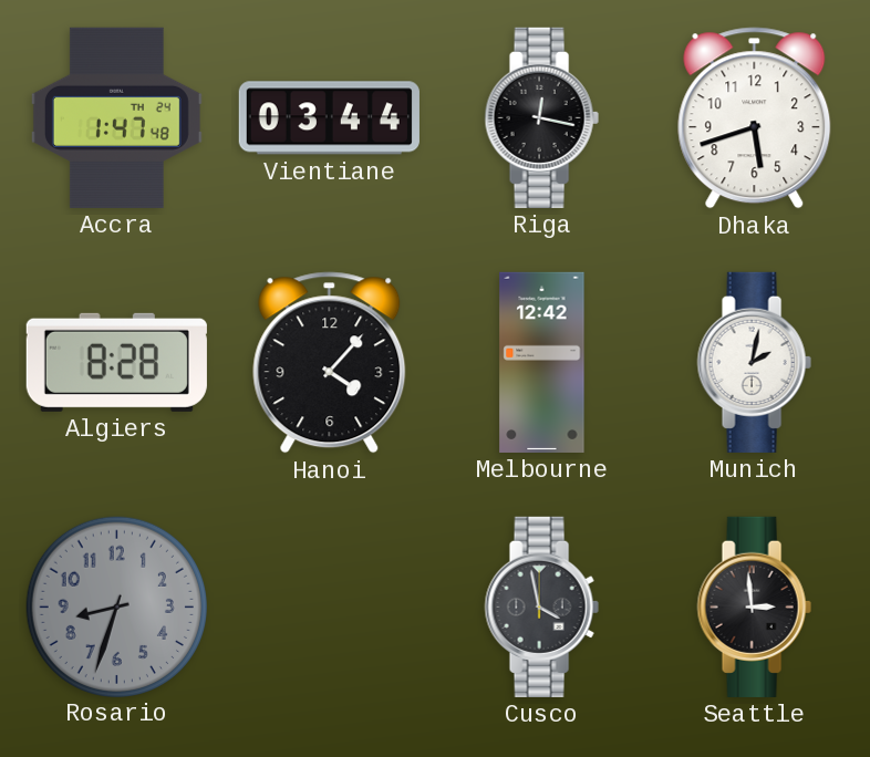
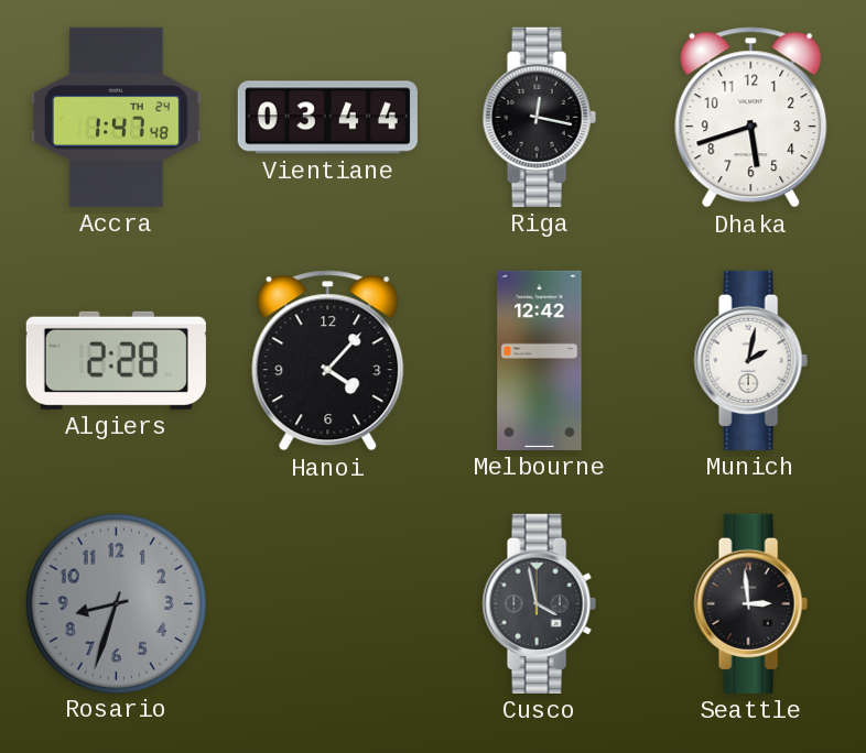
Algiers: 8:28 -> 2:28 (116, 360)
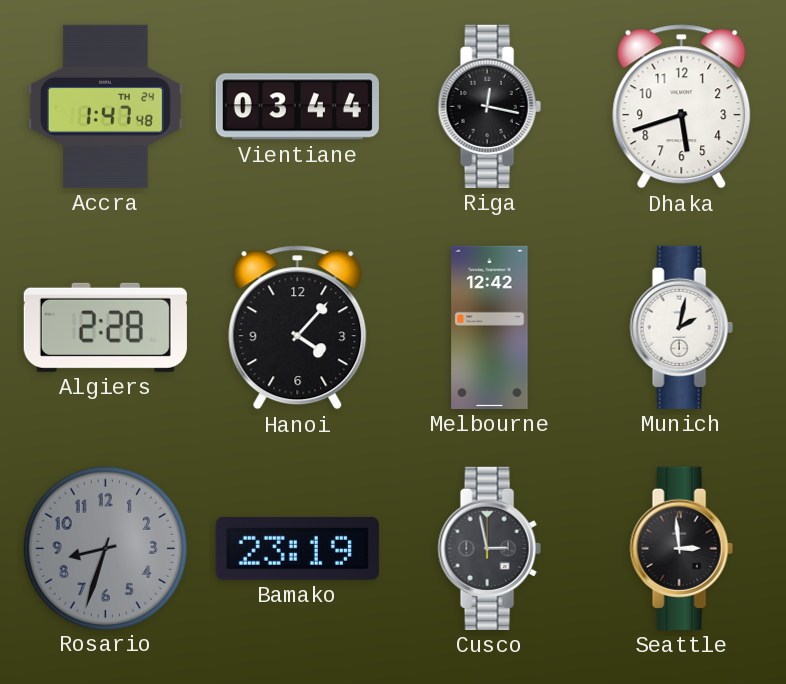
Bamako: none -> 23:19 (297, 548)
Cusco: 3:58 -> 2:58 (489, 548)
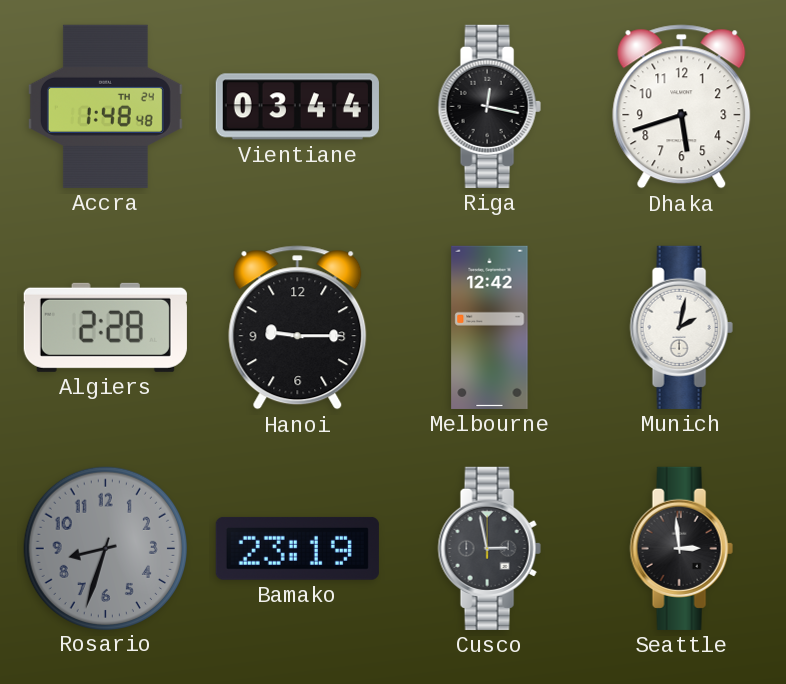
Accra: 1:47 -> 1:48 (105, 106)
Hanoi: 4:07 -> 9:15 (298, 328)
